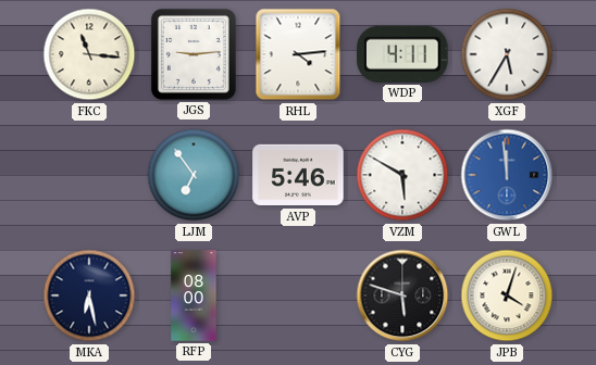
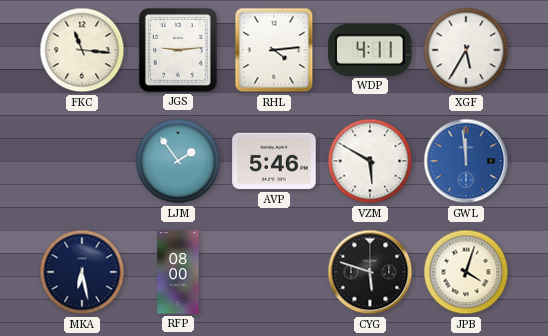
LJM: 6:54 -> 1:54 (178, 161)
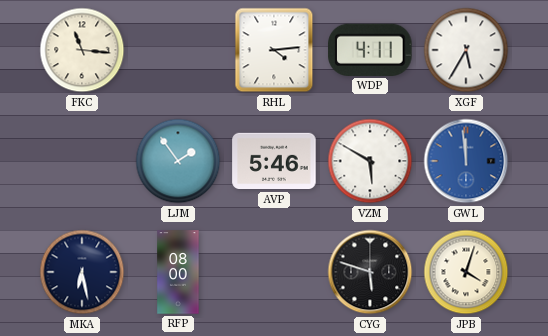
JGS: 9:14 -> none (178, 50)
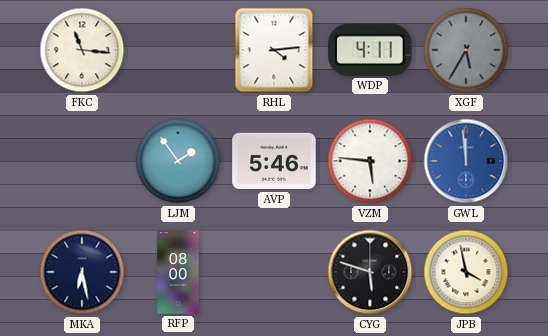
XGF dial: white -> grey (466, 50)
VZM: 5:50 -> 5:46 (370, 161)
JPB: 4:03 -> 3:58 (466, 272)
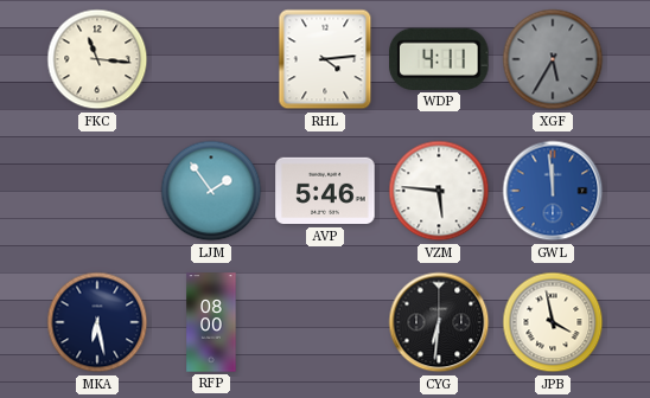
CYG: 5:48 -> 6:31 (439, 322)
